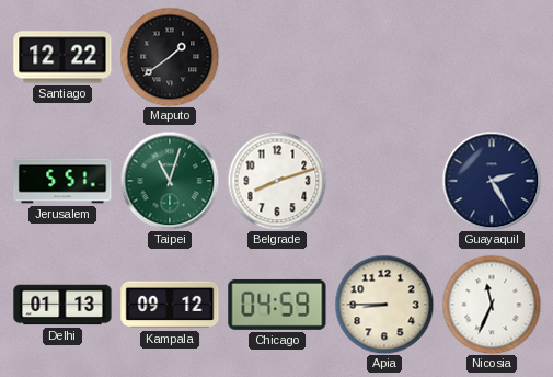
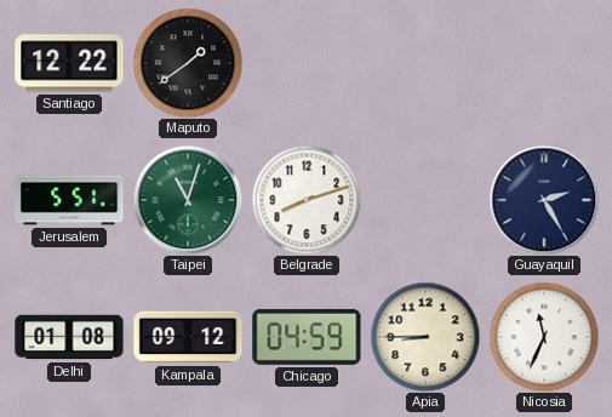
Delhi: 01:13 -> 01:08 (69, 337)
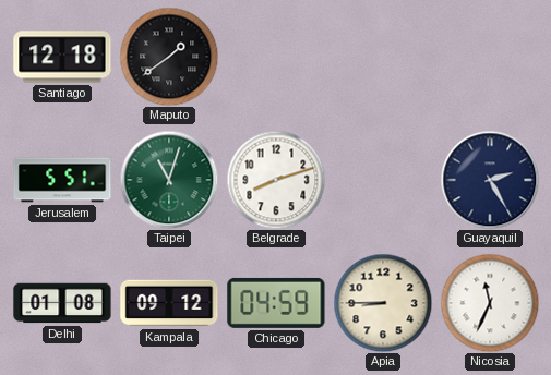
Santiago: 12:22 -> 12:18 (62, 57)
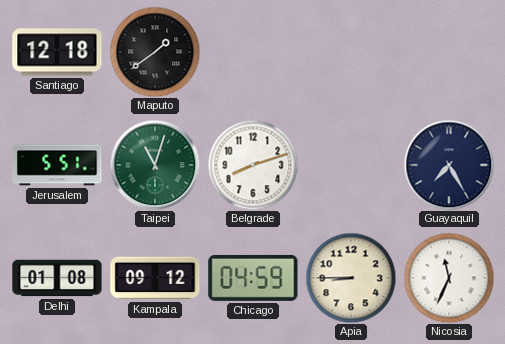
Guayaquil: 2:25 -> 7:25 (449, 165)
